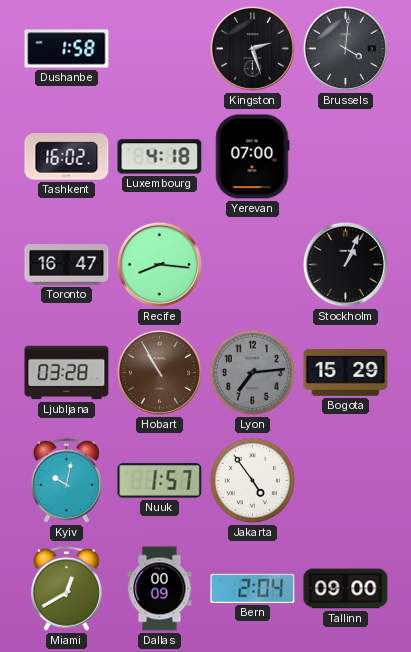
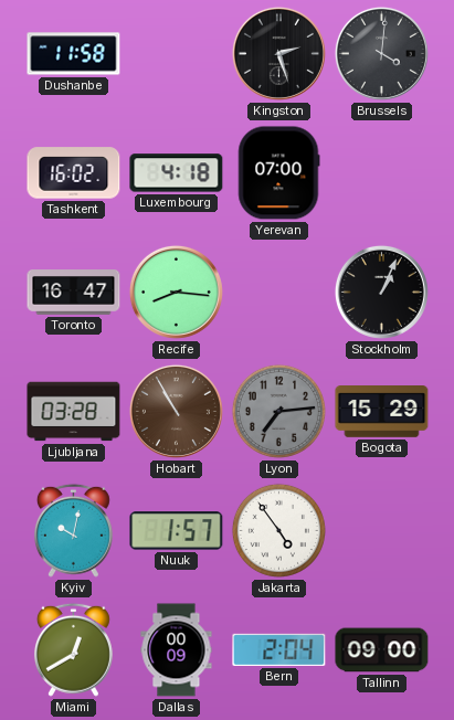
Dushanbe: 1:58 -> 11:58 (74, 54)
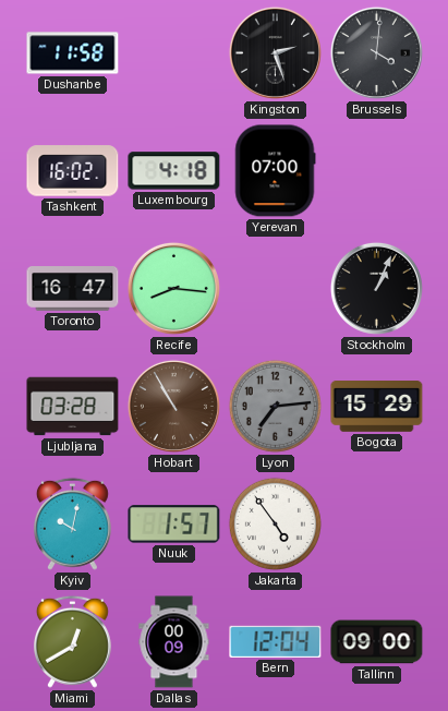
Bern: 2:04 -> 12:04 (276, 641)
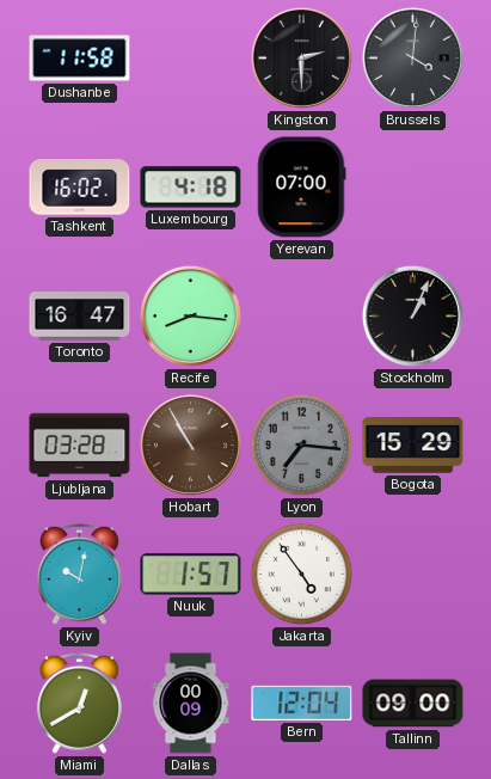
Kingston: 2:27 -> 2:30 (301, 57)
Lyon: 7:14 -> 7:16 (301, 444)
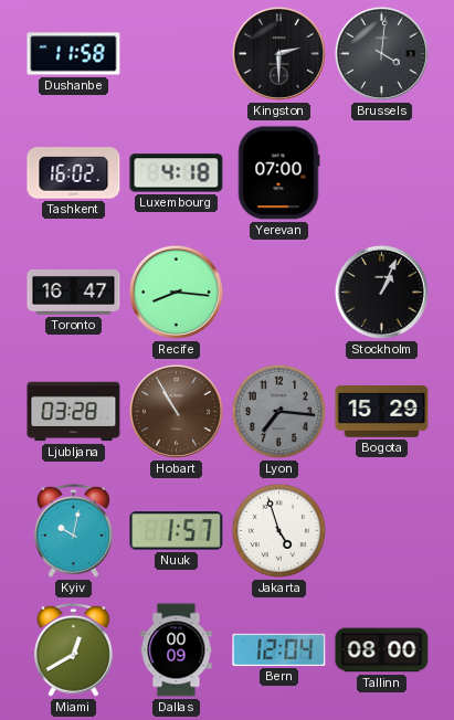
Jakarta: 4:54 -> 4:57 (278, 530)
Tallinn: 09:00 -> 08:00 (382, 650)
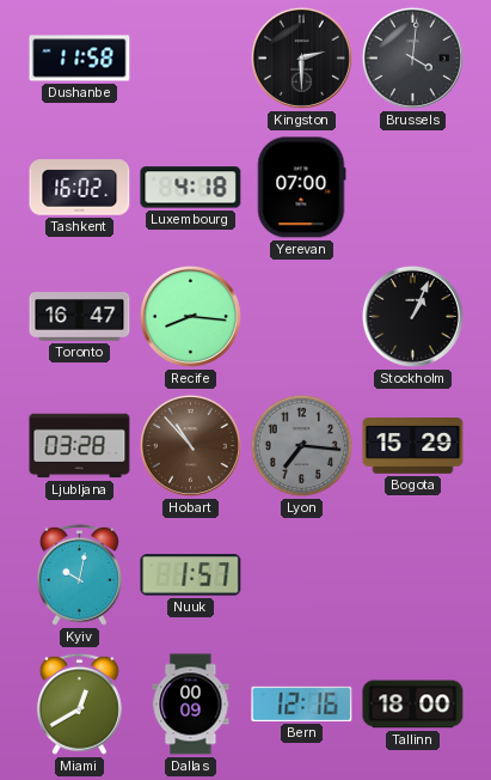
Hobart: 10:55 -> 10:53 (190, 445)
Jakarta: 4:57 -> none (278, 530)
Bern: 12:04 -> 12:16 (302, 703)
Tallinn: 08:00 -> 18:00 (413, 705)
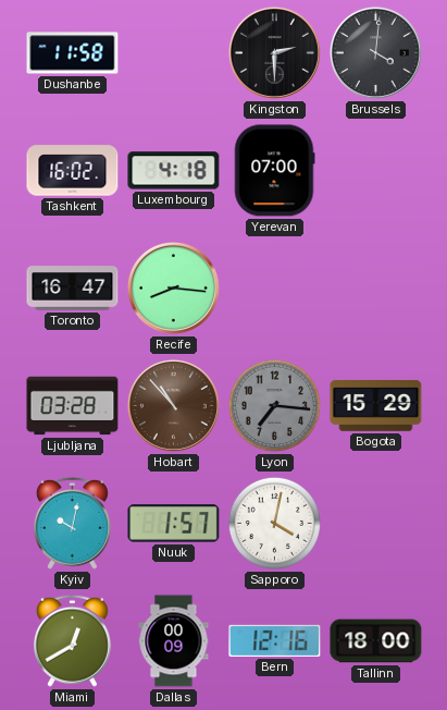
Stockholm: 1:04 -> none (412, 316)
Sapporo: none -> 4:02 (274, 523)
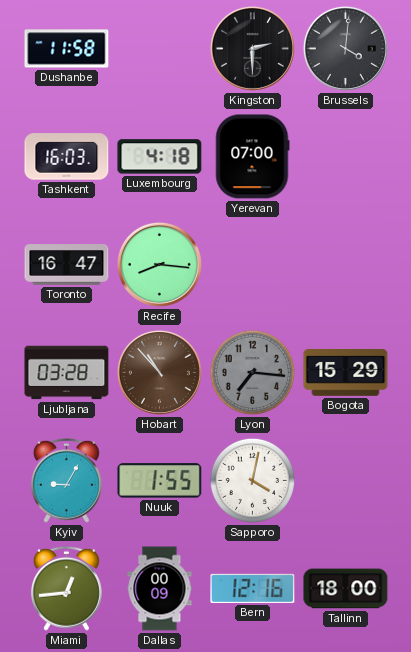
Tashkent: 16:02 -> 16:03 (67, 157)
Kyiv: 10:02 -> 9:05 (66, 480)
Nuuk: 1:57 -> 1:55 (160, 481)
Miami: 12:40 -> 12:44 (66, 588)
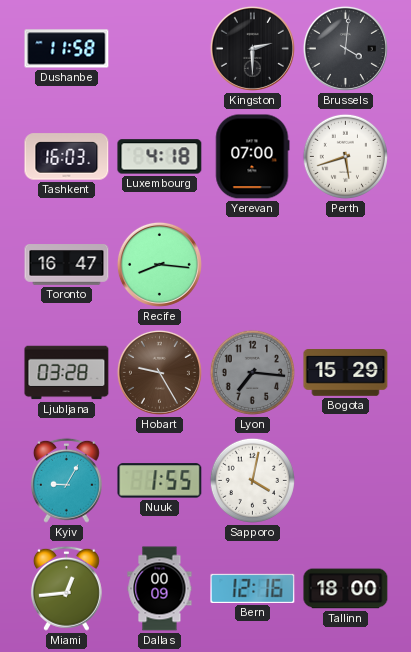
Perth: none -> 5:42 (345, 156)
Hobart: 10:53 -> 9:25 (159, 372)
